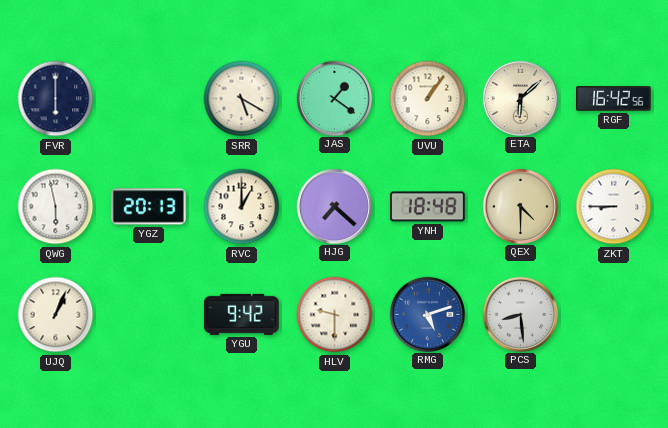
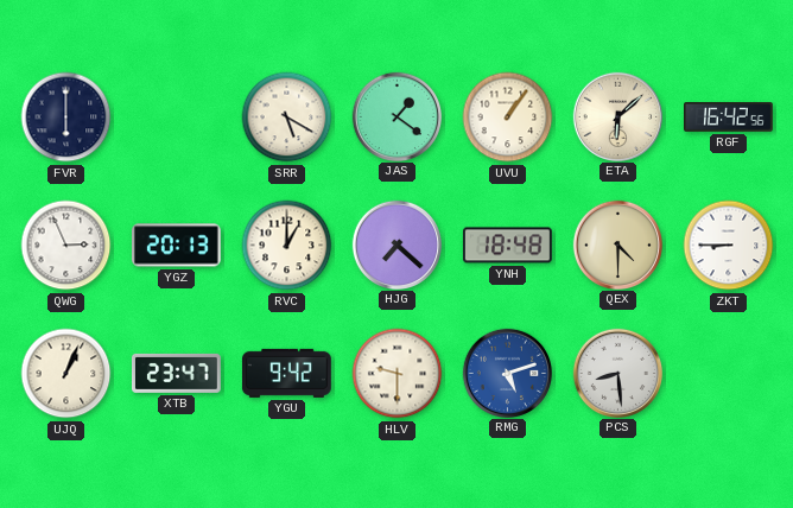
QWG: 5:58 -> 2:56 (66, 246)
XTB: none -> 23:47 (177, 373)
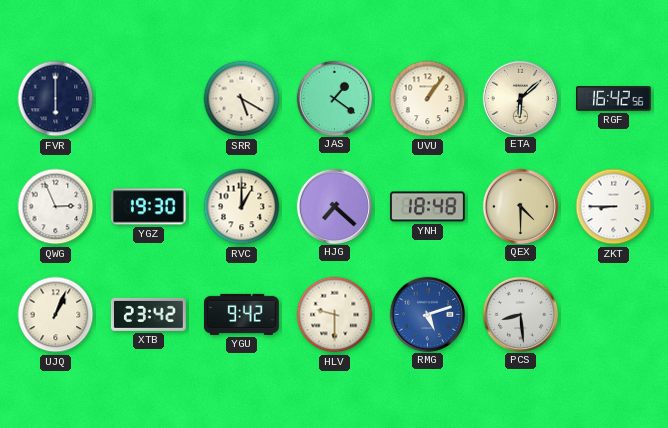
YGZ: 20:13 -> 19:30 (148, 207)
XTB: 23:47 -> 23:42 (149, 314)
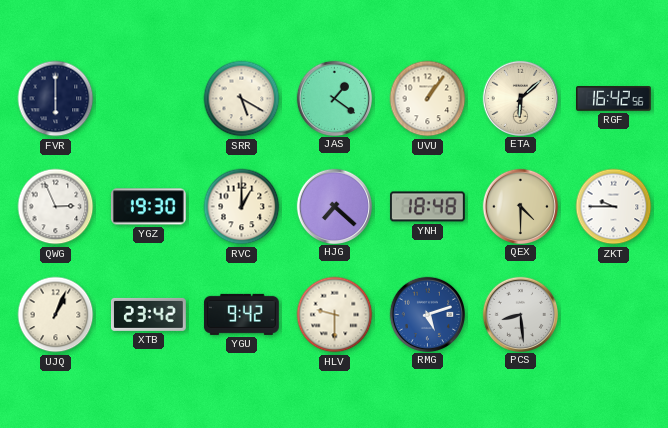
ZKT: 8:45 -> 9:45 (614, 207)
